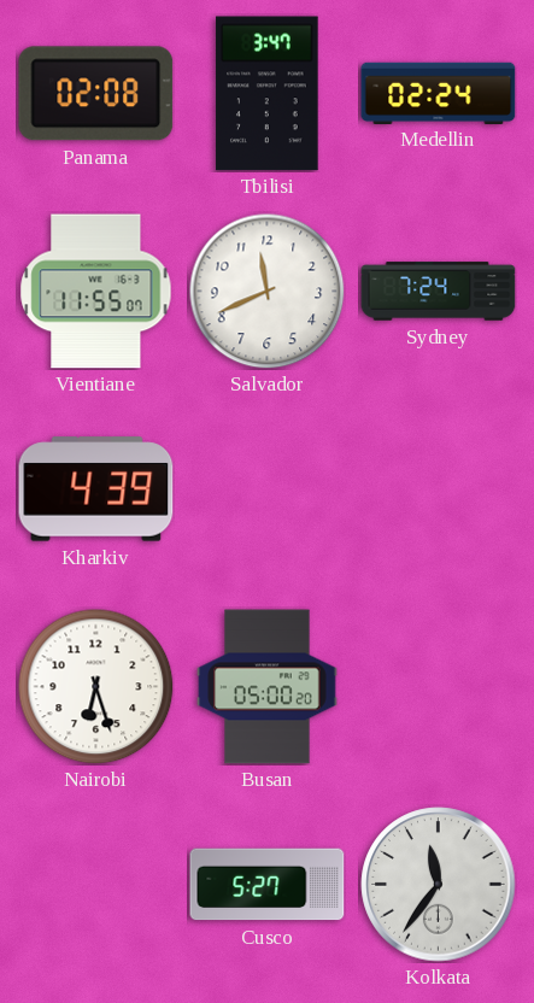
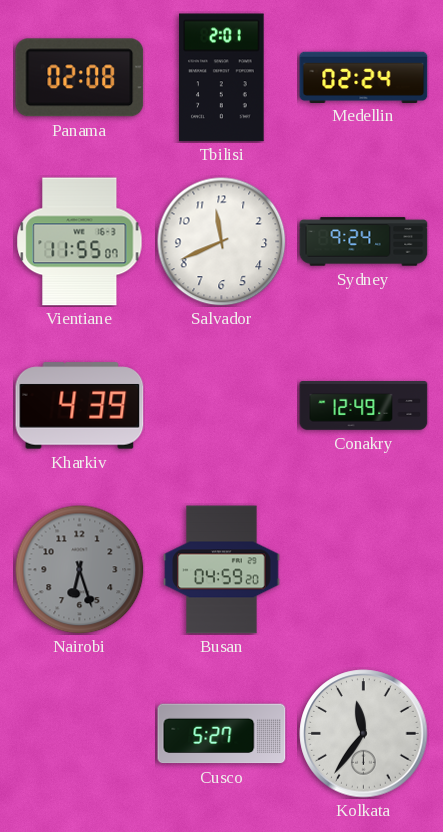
Tbilisi: 3:47 -> 2:01 (222, 78)
Sydney: 7:24 -> 9:24 (364, 242)
Conakry: none -> 12:49 (364, 406)
Nairobi dial: white -> grey (79, 569)
Busan: 05:00 -> 04:59 (222, 570)
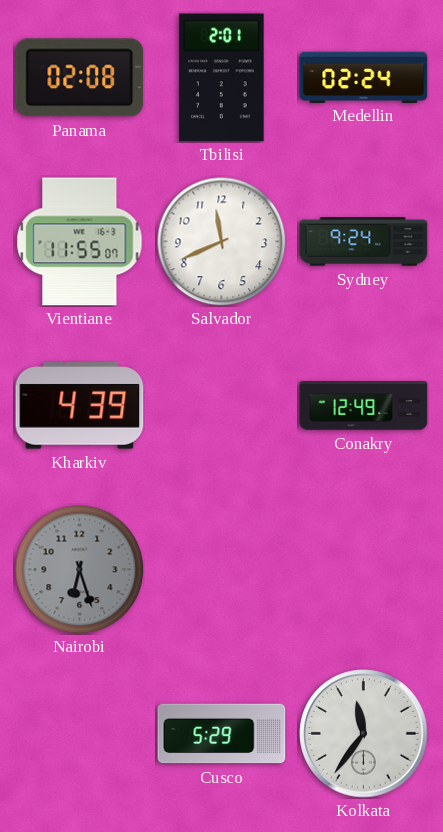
Busan: 04:59 -> none (222, 570)
Cusco: 5:27 -> 5:29 (222, 734)
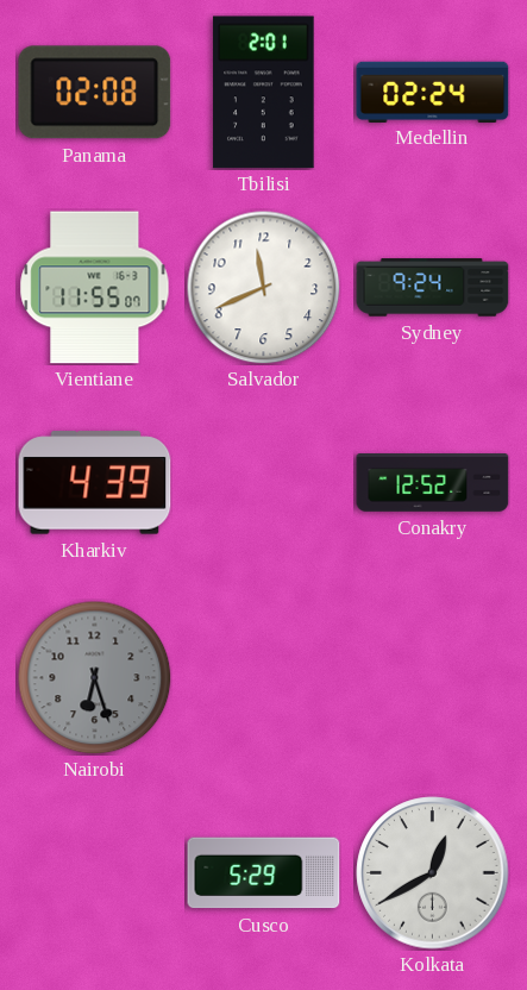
Conakry: 12:49 -> 12:52 (433, 483)
Kolkata: 11:36 -> 12:40 (433, 873)
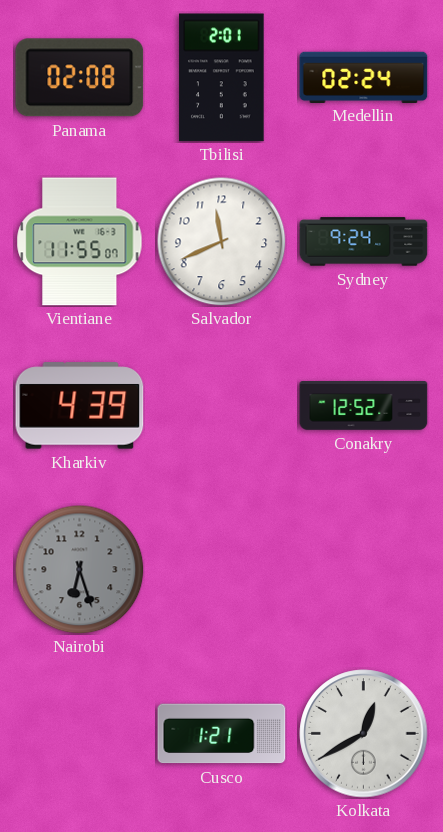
Cusco: 5:29 -> 1:21 (222, 734)
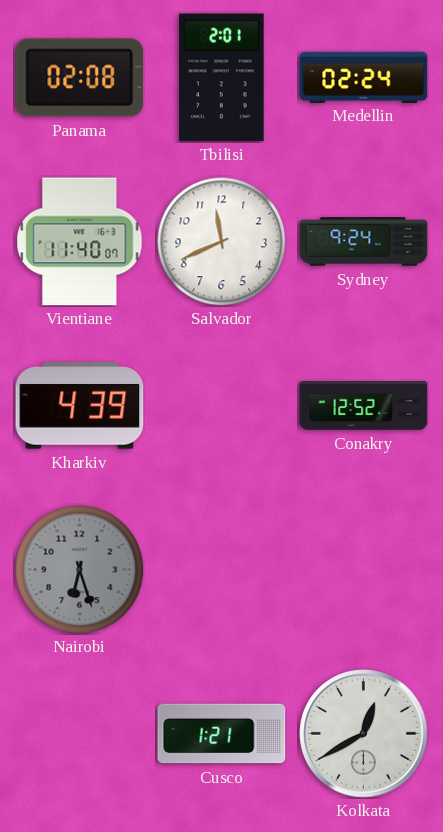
Vientiane: 11:55 -> 11:40 (80, 242)
